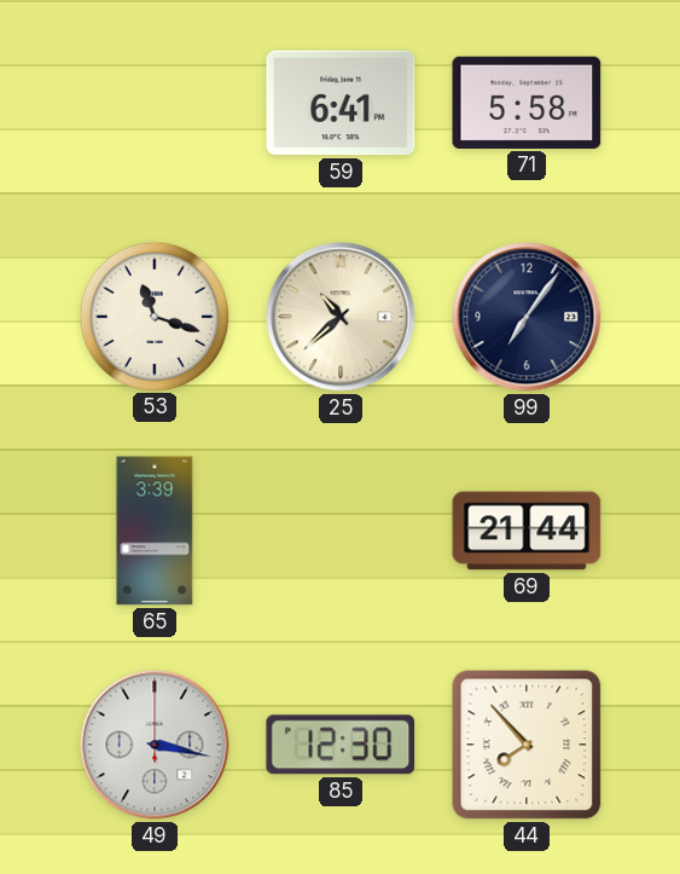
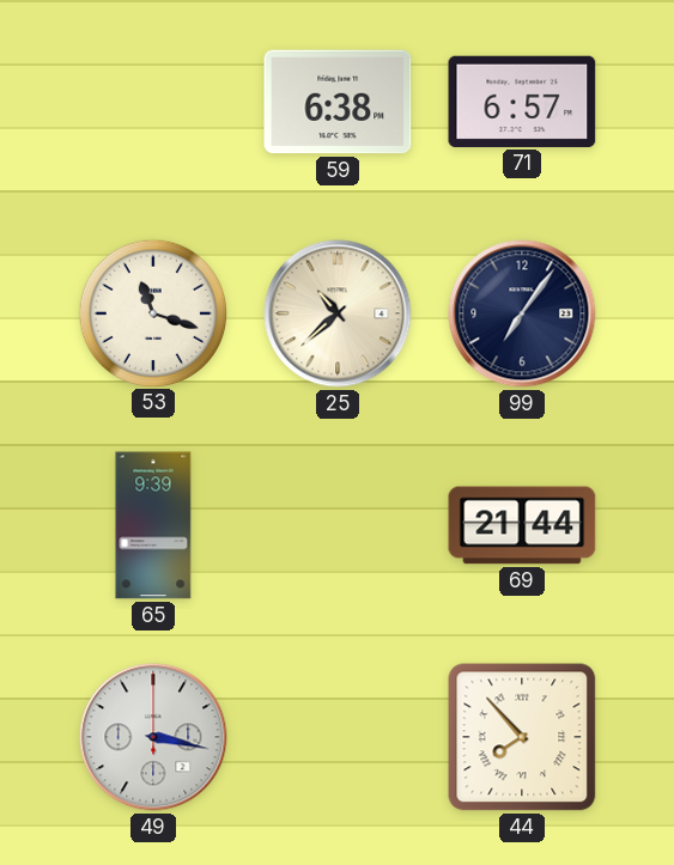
59: 6:41 -> 6:38 (338, 102)
71: 5:58 -> 6:57 (522, 102)
65: 3:39 -> 9:39 (153, 525)
85: 12:30 -> none (341, 745)
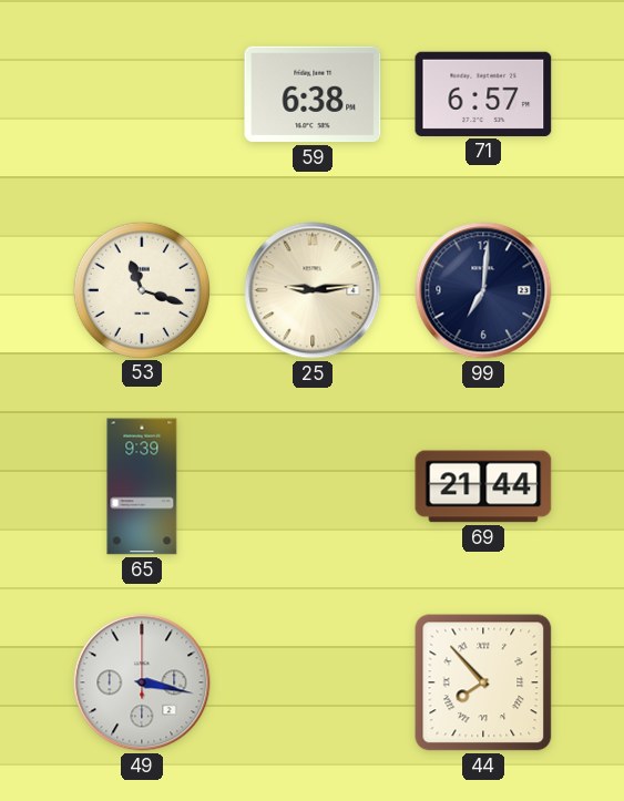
25: 10:38 -> 9:14 (313, 290)
99: 7:06 -> 7:01 (483, 290)
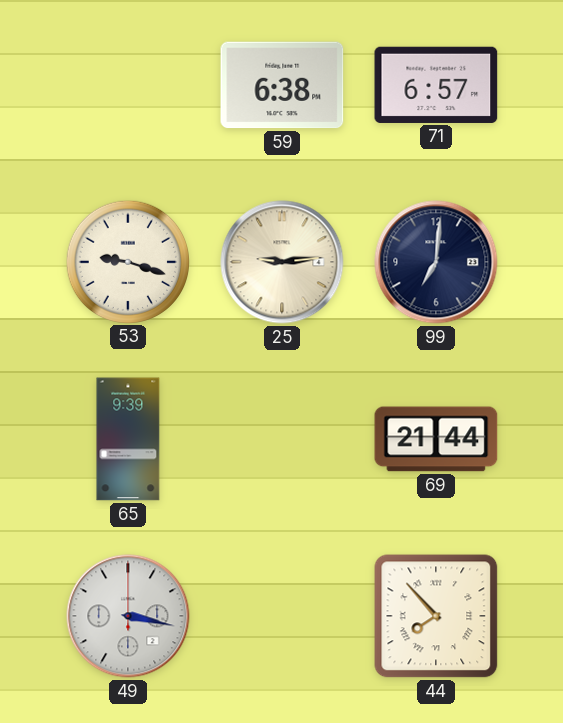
53: 11:18 -> 9:18 (127, 261)
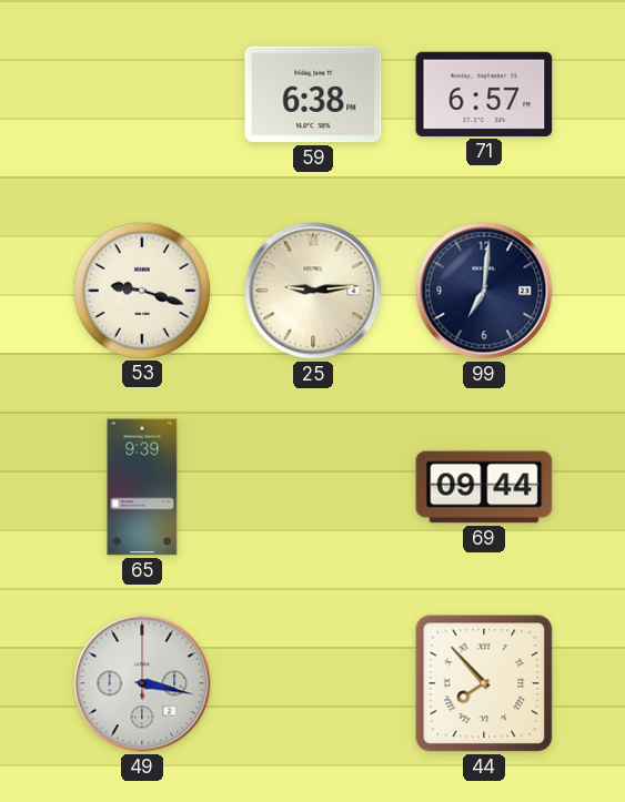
69: 21:44 -> 09:44 (484, 487)
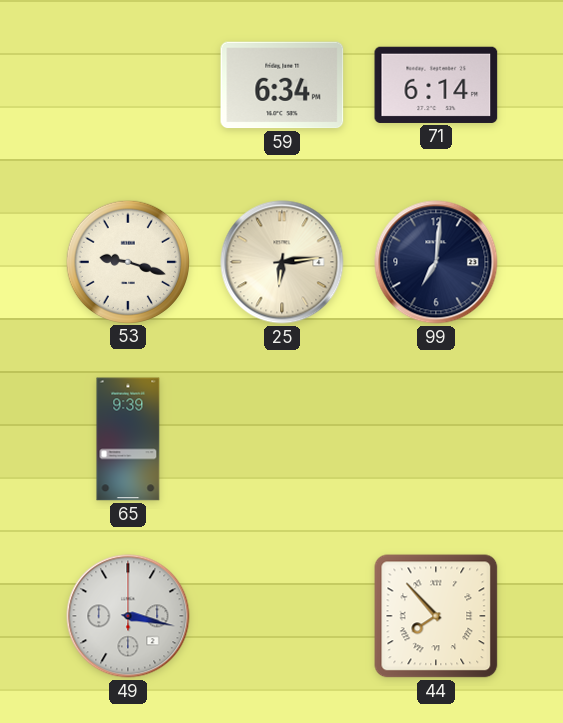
59: 6:38 -> 6:34 (282, 85)
71: 6:57 -> 6:14 (436, 85)
25: 9:14 -> 6:14 (282, 262)
69: 09:44 -> none (484, 487)
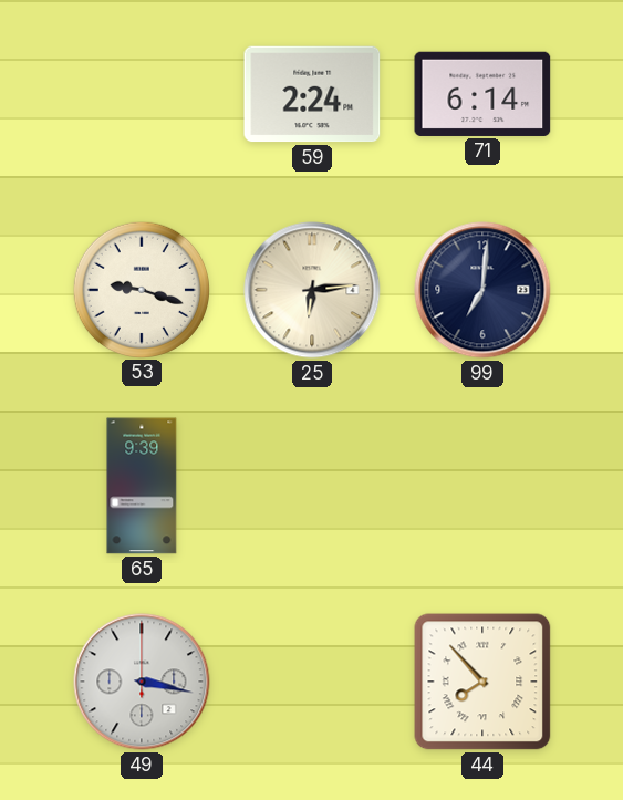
59: 6:34 -> 2:24 (312, 94)
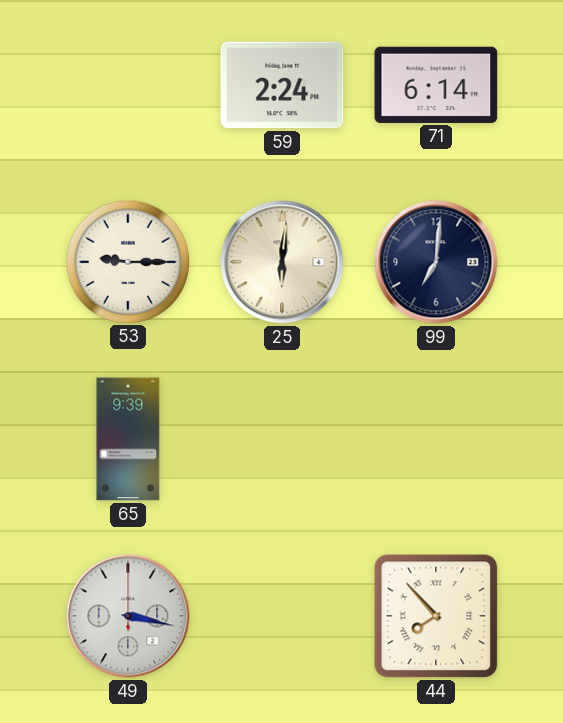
53: 9:18 -> 9:15 (127, 261)
25: 6:14 -> 6:01 (282, 262)
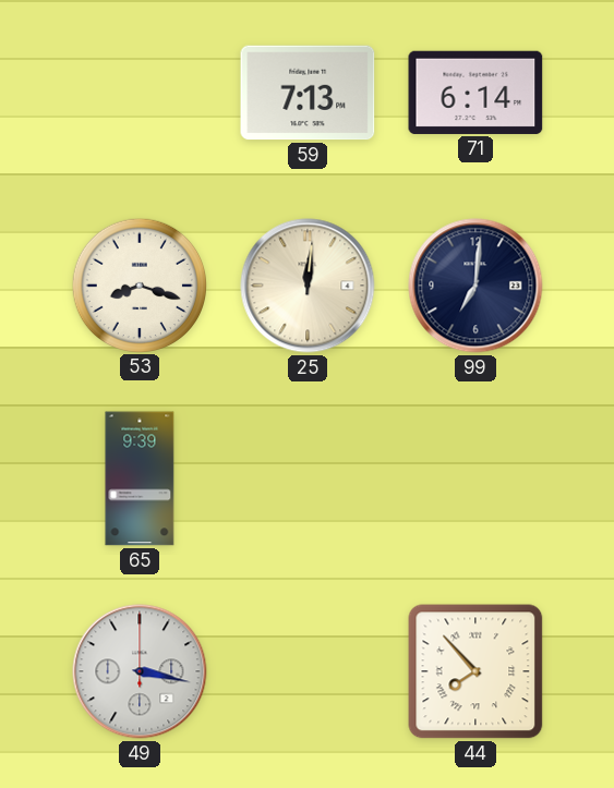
59: 2:24 -> 7:13 (308, 93)
53: 9:15 -> 8:18 (139, 284)
25: 6:01 -> 12:01 (308, 286)
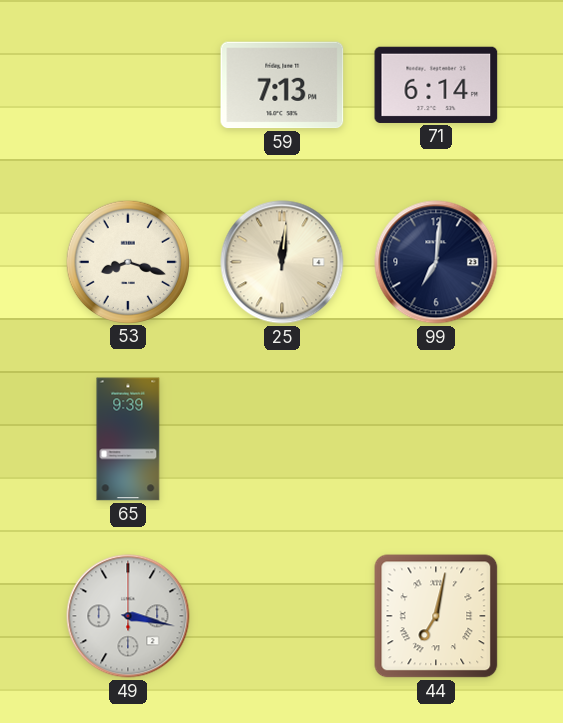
44: 7:53 -> 7:02 (436, 616)
